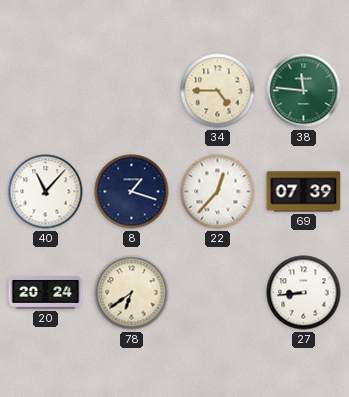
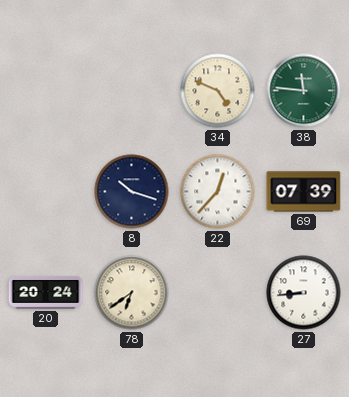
34: 4:45 -> 4:49 (218, 91)
40: 11:07 -> none (46, 192)
8: 1:18 -> 10:18 (132, 192)
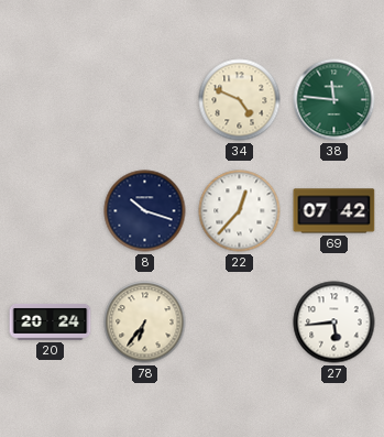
69: 07:39 -> 07:42 (334, 211)
78: 6:39 -> 6:36 (145, 323)
27: 8:44 -> 5:44 (334, 323)
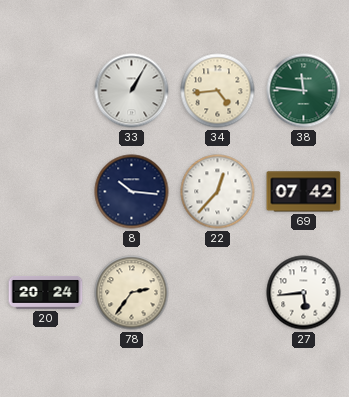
33: none -> 1:05 (132, 91)
34: 4:49 -> 4:44 (218, 91)
8: 10:18 -> 10:16 (132, 192)
78: 6:36 -> 2:36 (132, 293)
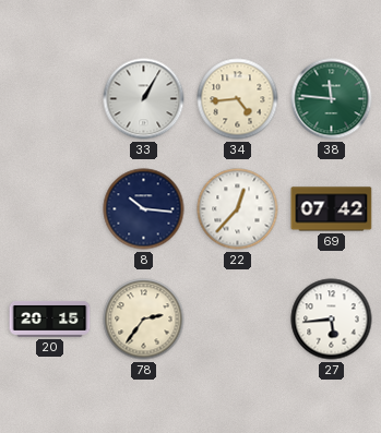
20: 20:24 -> 20:15 (50, 318)
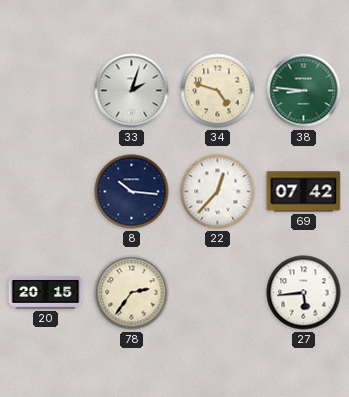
33: 1:05 -> 2:03 (132, 91)
34: 4:44 -> 4:48 (218, 91)
38: 11:46 -> 8:46 (304, 91)
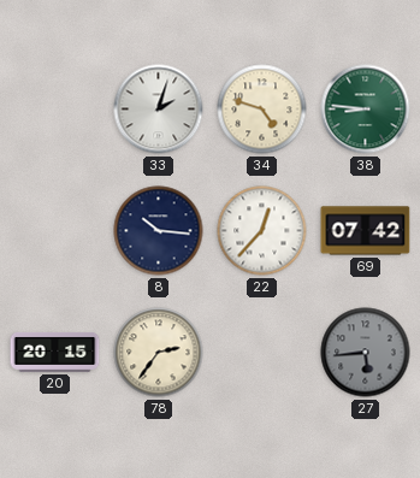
27 dial: white -> grey (366, 353)
